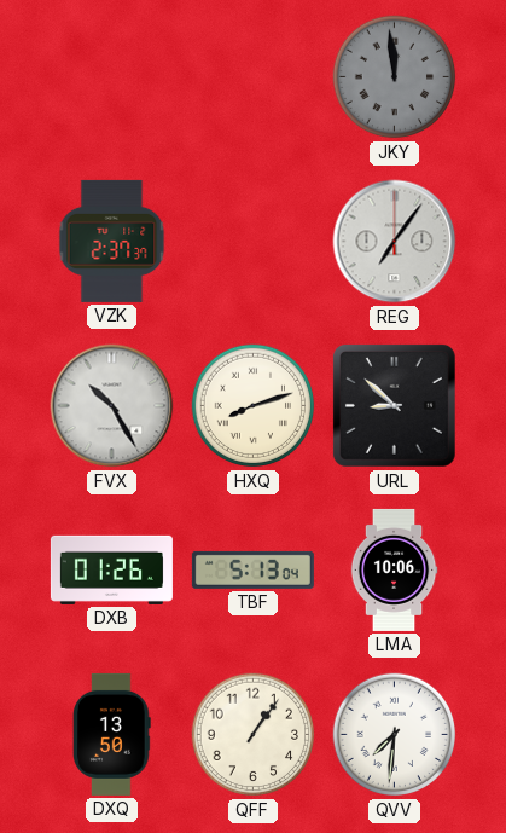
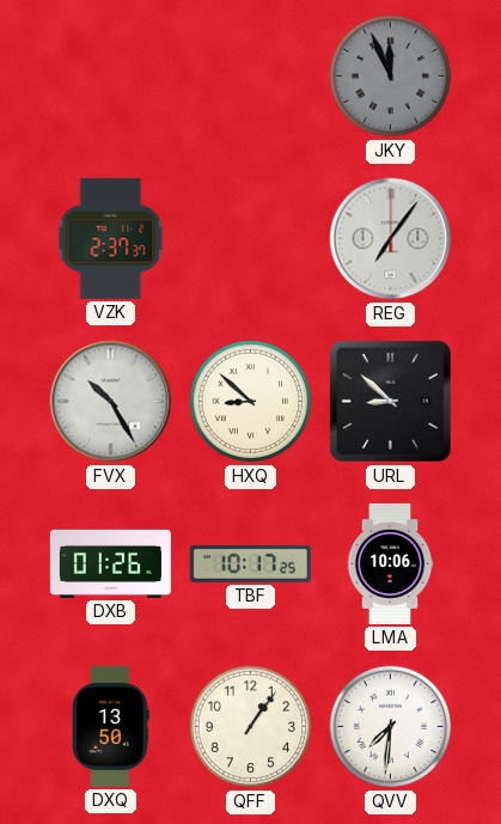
JKY: 11:59 -> 11:56 (391, 77)
HXQ: 8:12 -> 8:52 (251, 402)
TBF: 5:13 -> 10:17 (250, 563)
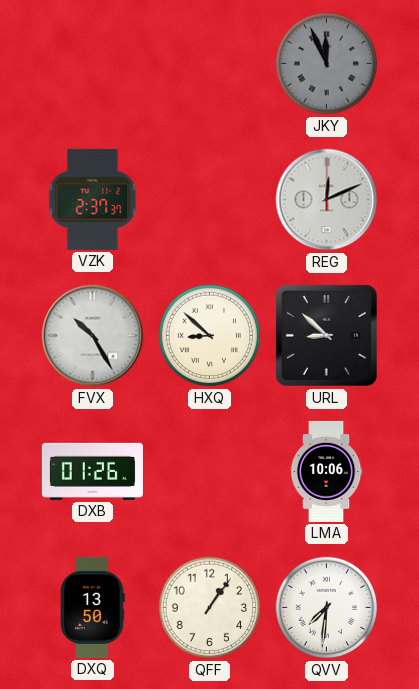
REG: 7:06 -> 12:11 (327, 200)
TBF: 10:17 -> none (250, 563)
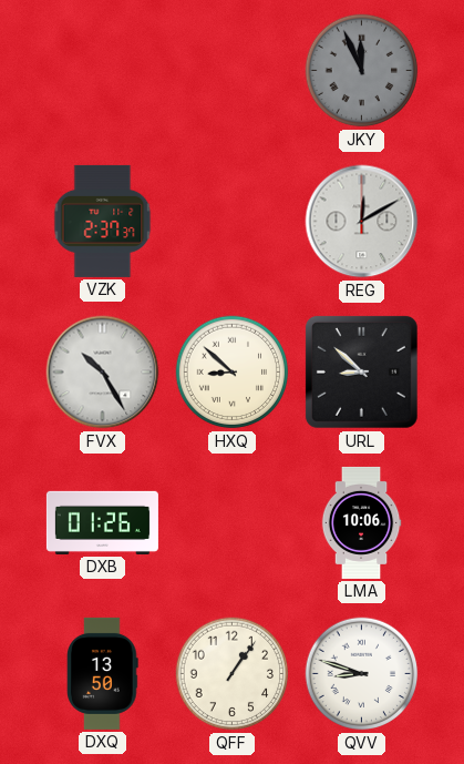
REG: 12:11 -> 12:10 (362, 222)
QVV: 7:31 -> 8:48 (362, 674)
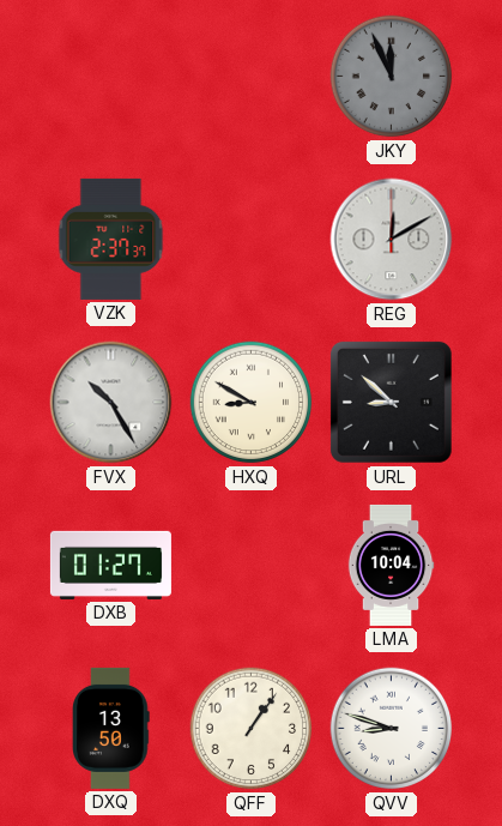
HXQ: 8:52 -> 8:50 (252, 403)
DXB: 01:26 -> 01:27 (110, 565)
LMA: 10:06 -> 10:04 (391, 565)
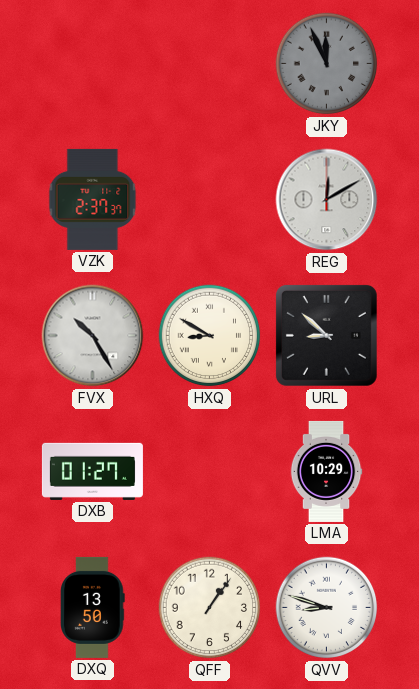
LMA: 10:04 -> 10:29 (326, 471)
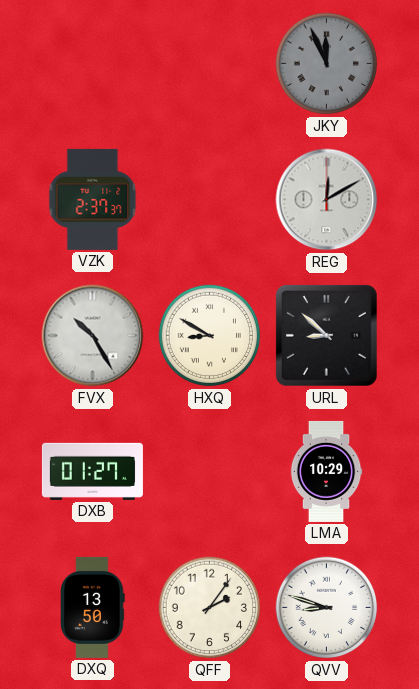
QFF: 1:06 -> 2:06 (210, 608)
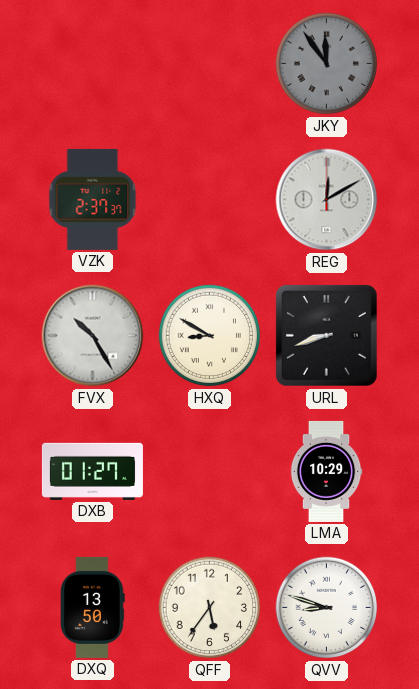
JKY: 11:56 -> 11:54 (327, 64)
URL: 8:52 -> 8:42 (326, 335)
QFF: 2:06 -> 5:36 (210, 608)
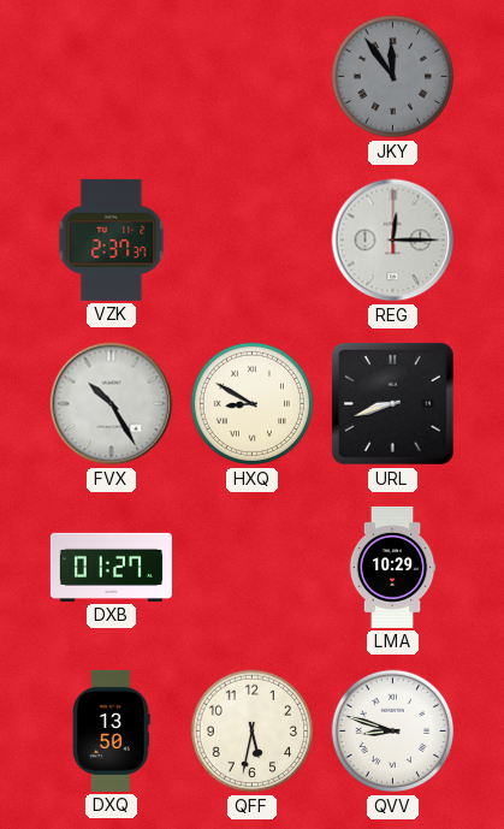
REG: 12:10 -> 12:15 (393, 241)
QFF: 5:36 -> 5:32 (253, 732)
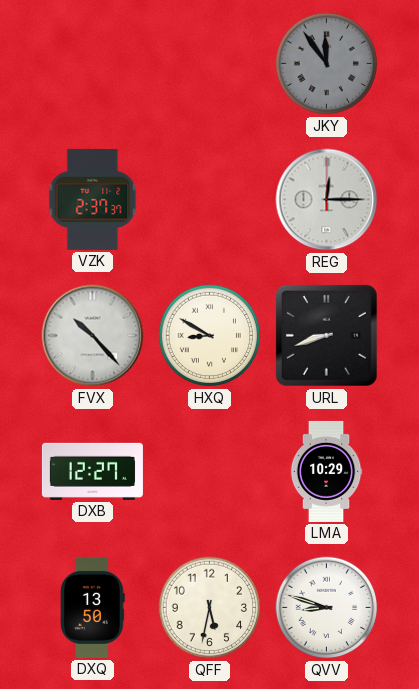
FVX: 10:25 -> 10:23 (93, 336)
DXB: 01:27 -> 12:27 (92, 471)
